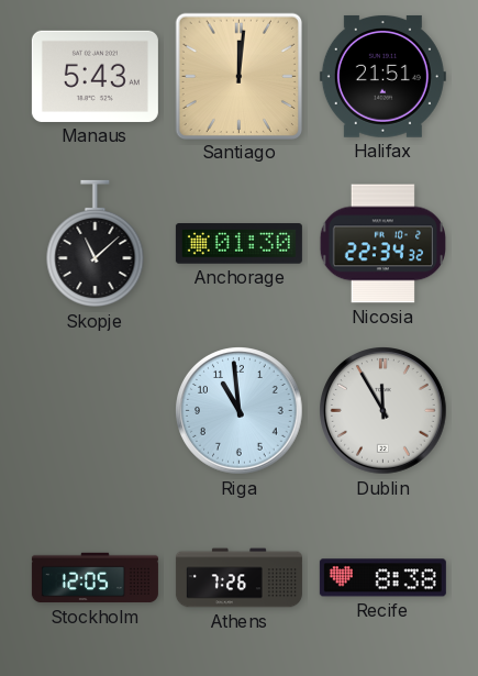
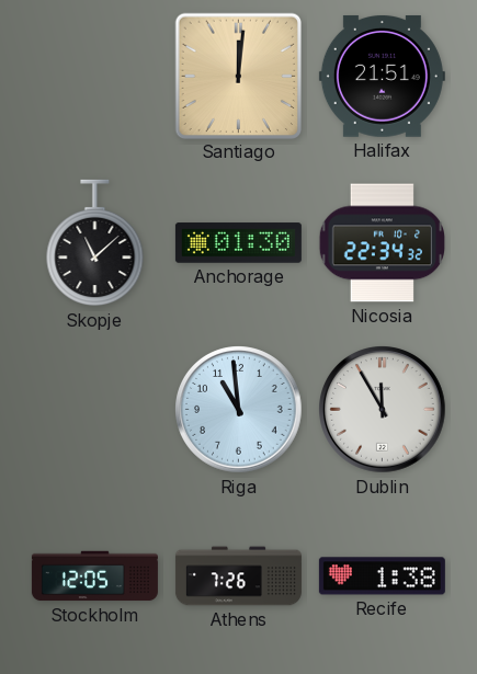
Manaus: 5:43 -> none (95, 76)
Recife: 8:38 -> 1:38 (382, 576)
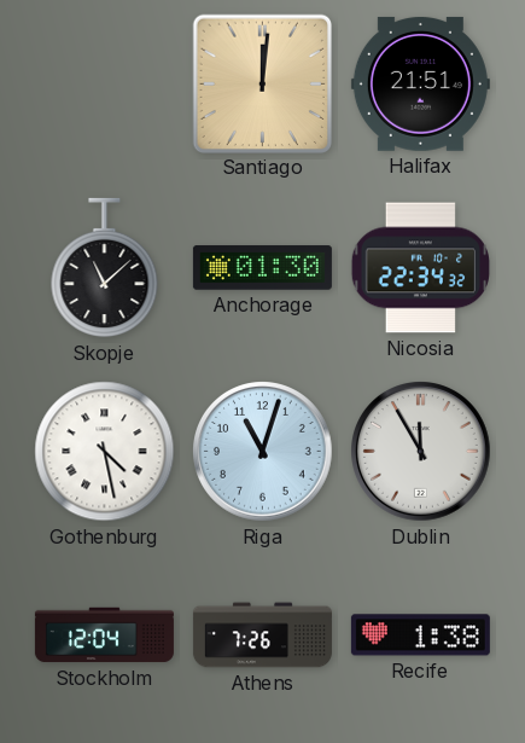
Gothenburg: none -> 4:28 (105, 452)
Riga: 10:59 -> 11:03 (263, 452)
Stockholm: 12:05 -> 12:04 (104, 635)
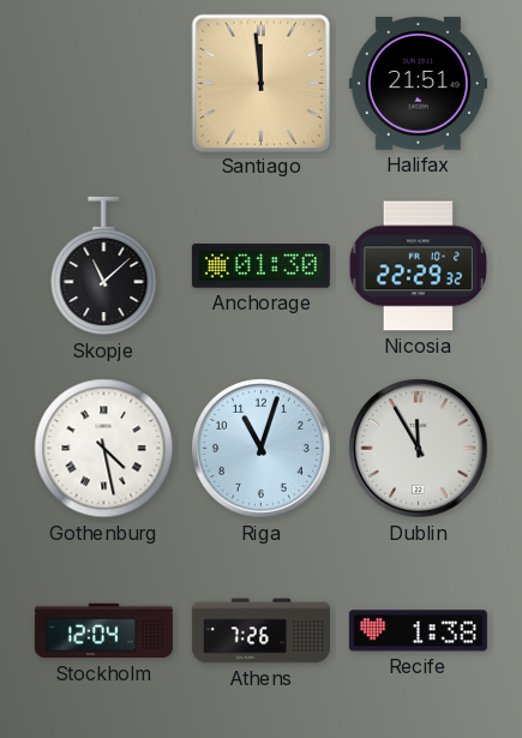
Santiago: 12:01 -> 11:59 (260, 83)
Nicosia: 22:34 -> 22:29 (418, 266)
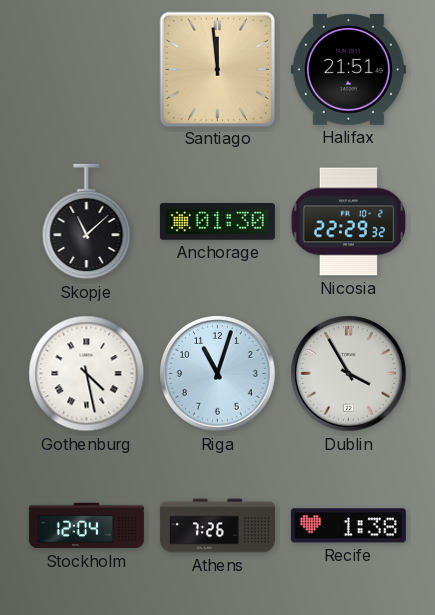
Dublin: 11:55 -> 3:55 (349, 374)
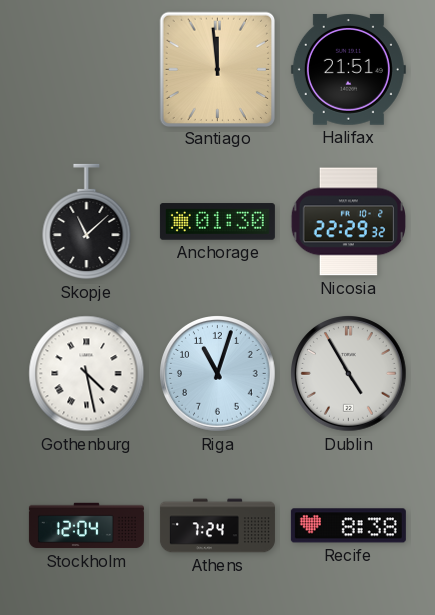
Dublin: 3:55 -> 4:55 (349, 374)
Athens: 7:26 -> 7:24 (217, 526)
Recife: 1:38 -> 8:38 (348, 526)
